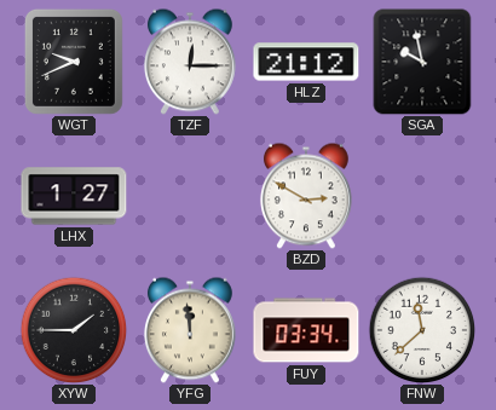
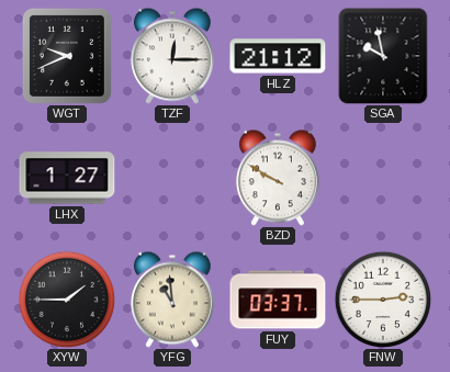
BZD: 2:50 -> 9:50 (278, 178)
YFG: 11:59 -> 10:59 (172, 300)
FUY: 03:34 -> 03:37 (278, 300)
FNW: 11:38 -> 2:45 (383, 300)
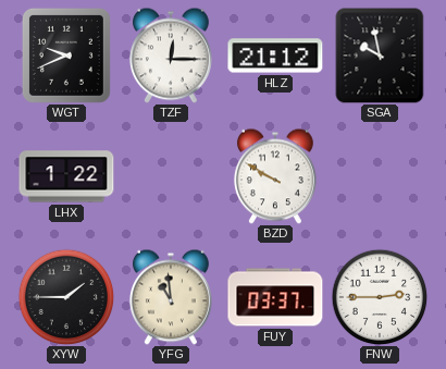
LHX: 1:27 -> 1:22 (66, 176)
